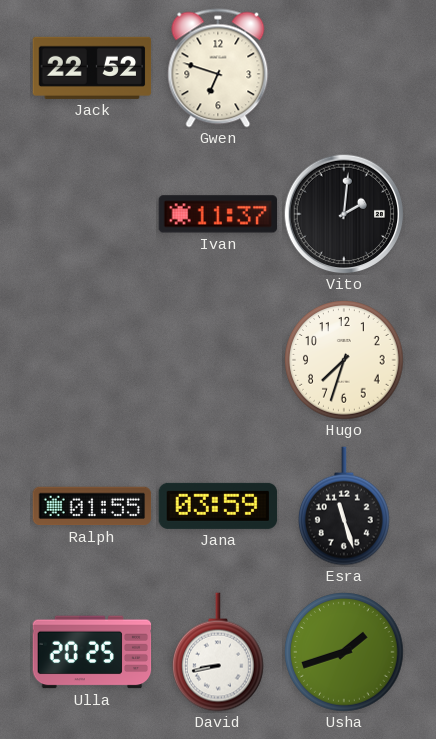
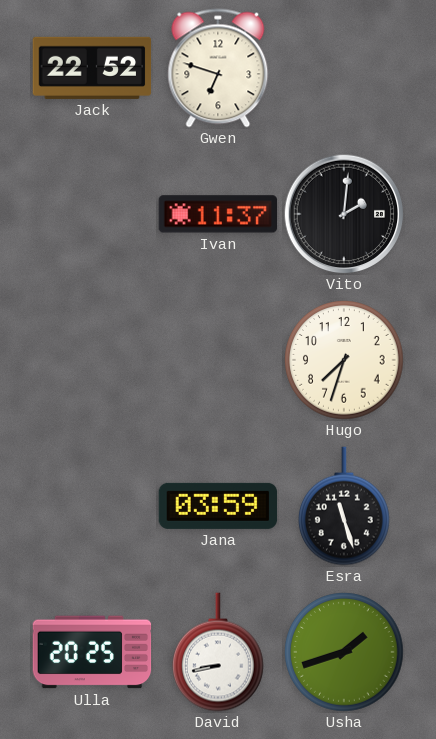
Ralph: 01:55 -> none (92, 506)
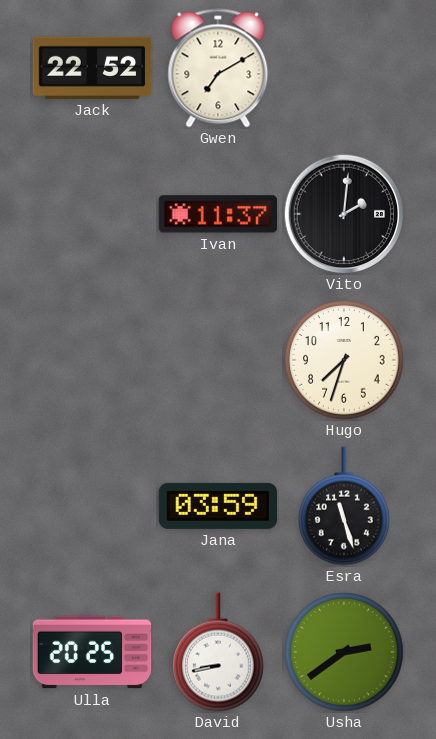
Gwen: 6:48 -> 7:10 (218, 68)
Usha: 1:42 -> 2:39 (344, 652)
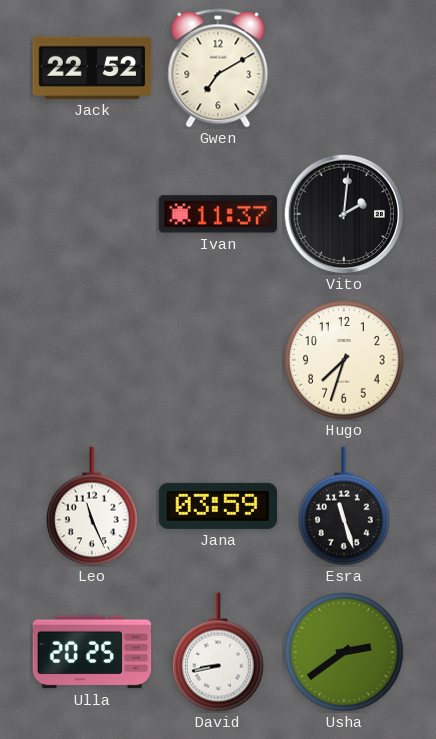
Leo: none -> 11:26 (93, 506)
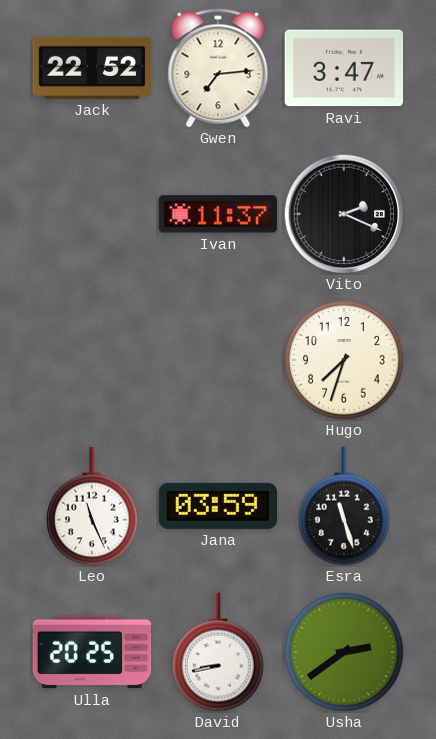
Gwen: 7:10 -> 7:14 (218, 68)
Ravi: none -> 3:47 (344, 68)
Vito: 2:01 -> 2:19 (344, 214)
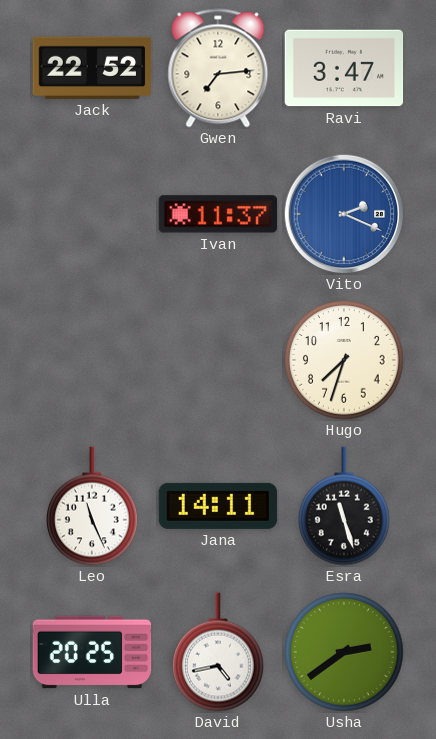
Vito dial: black -> blue (344, 214)
Jana: 03:59 -> 14:11 (218, 506)
David: 8:43 -> 4:43 (219, 652)
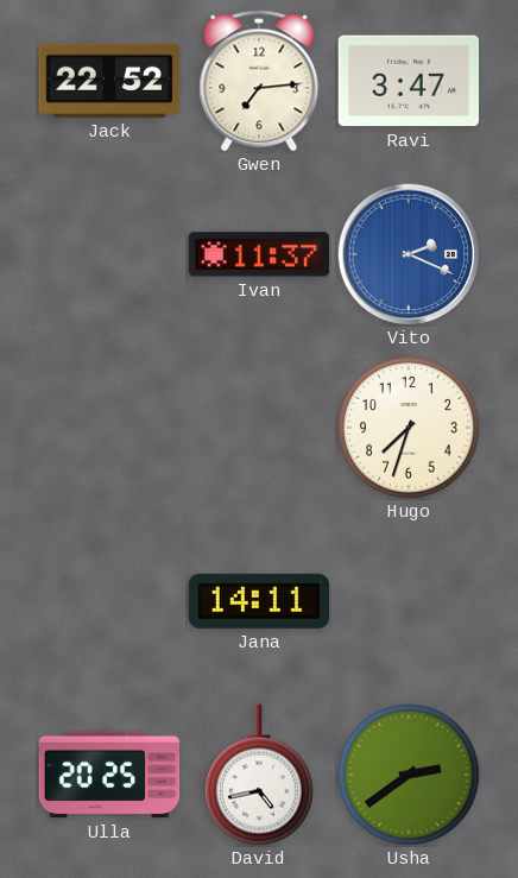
Leo: 11:26 -> none (93, 506)
Esra: 11:27 -> none (345, 506)
